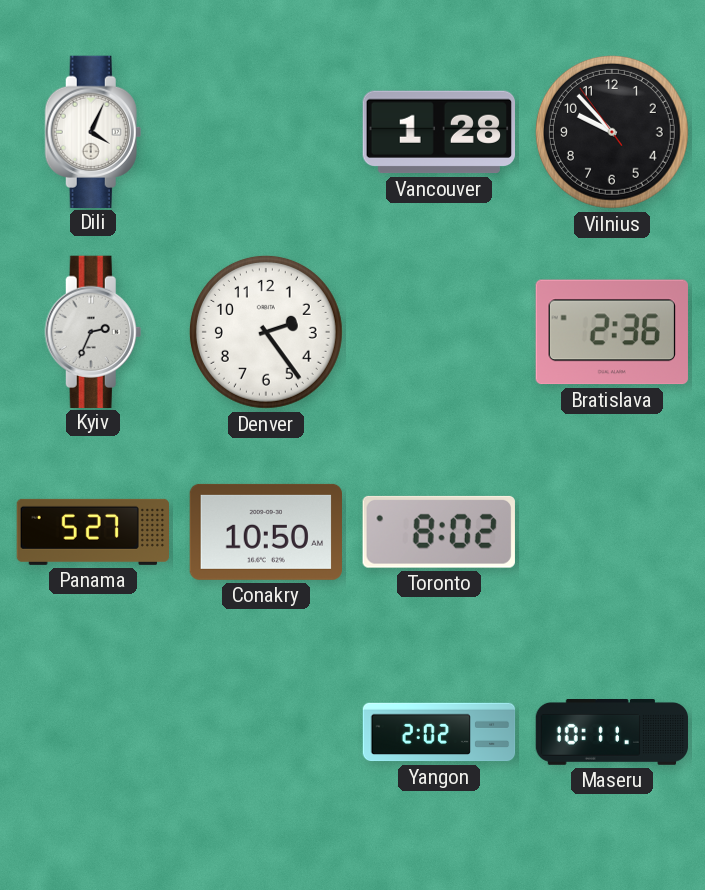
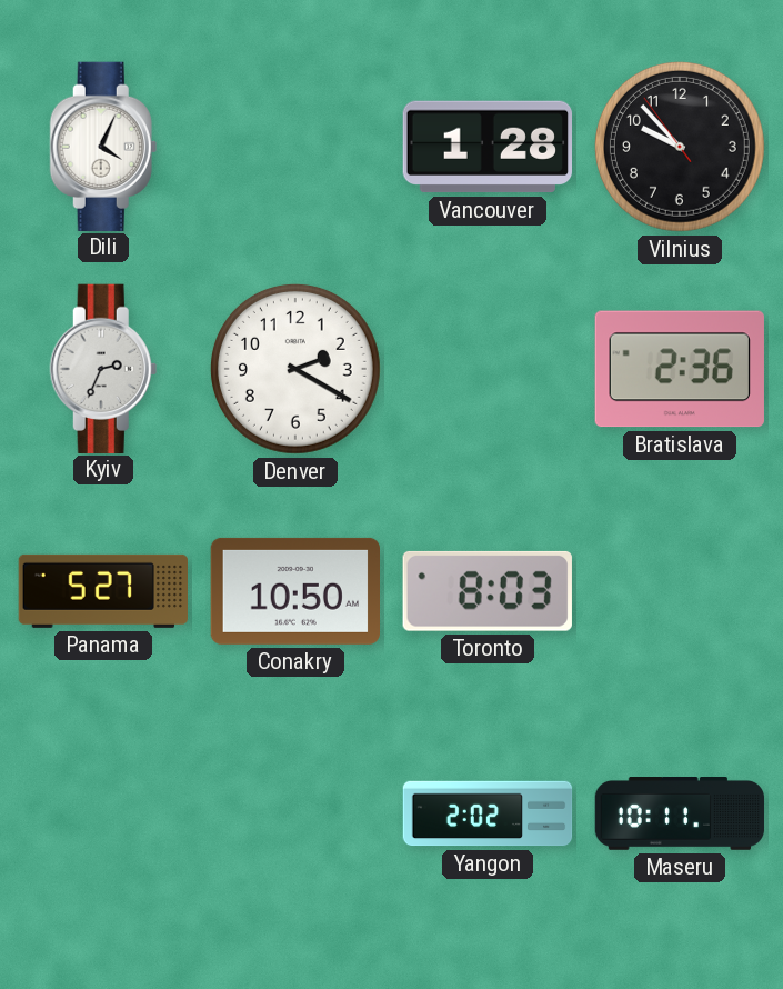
Denver: 2:24 -> 2:20 (295, 369)
Toronto: 8:02 -> 8:03 (488, 591)
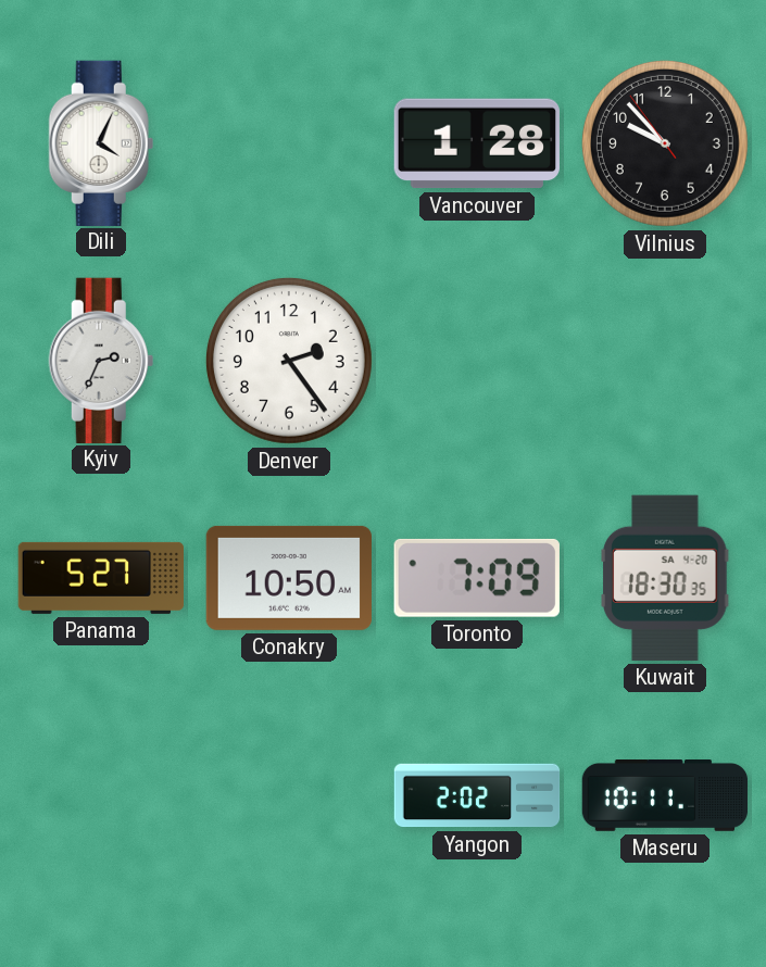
Denver: 2:20 -> 2:24 (289, 361)
Bratislava: 2:36 -> none (680, 369)
Toronto: 8:03 -> 7:09 (477, 578)
Kuwait: none -> 18:30 (665, 578)
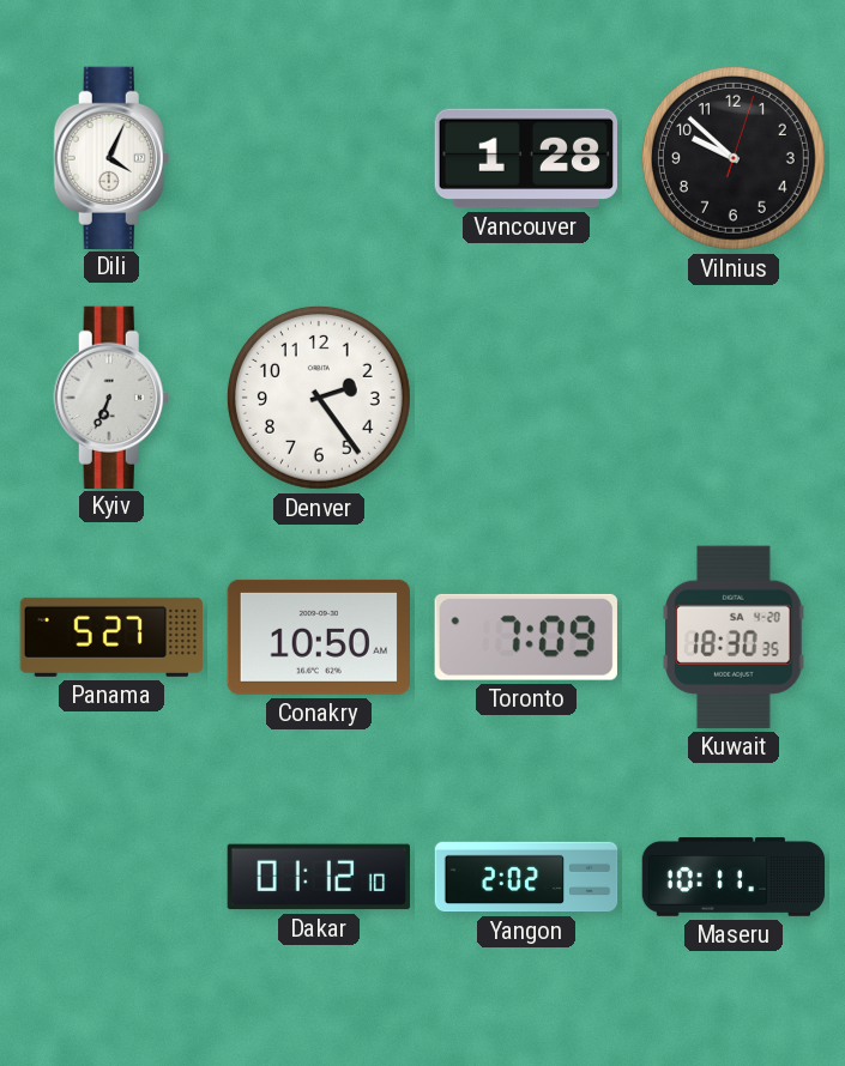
Vilnius: 9:52:54 -> 9:52:03 (734, 158)
Kyiv: 2:34 -> 6:34 (111, 396)
Dakar: none -> 01:12 (318, 877)
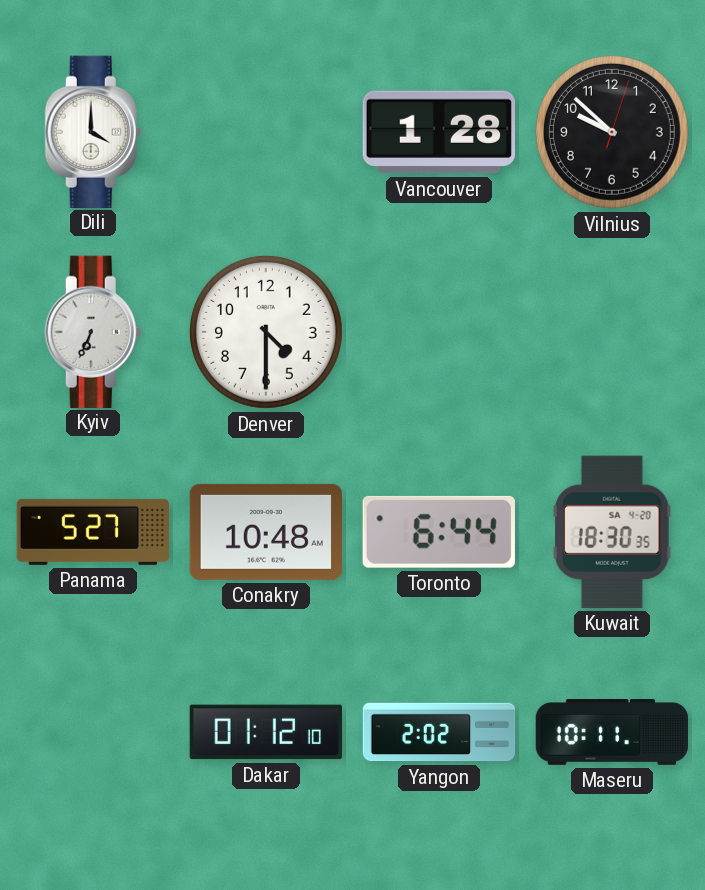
Dili: 4:04 -> 4:00 (93, 131)
Denver: 2:24 -> 4:30 (266, 332)
Conakry: 10:50 -> 10:48 (265, 532)
Toronto: 7:09 -> 6:44 (439, 532)
